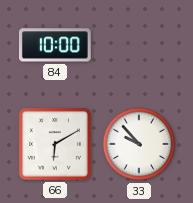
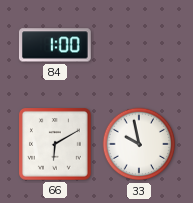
84: 10:00 -> 1:00 (55, 45)
33: 9:53 -> 9:58 (139, 144)
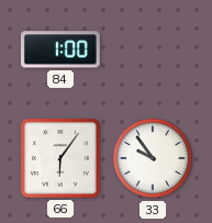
66: 6:10 -> 6:06 (62, 159)
33: 9:58 -> 9:54 (153, 158)
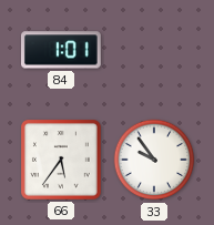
84: 1:00 -> 1:01 (61, 50)
66: 6:06 -> 5:36 (62, 161)
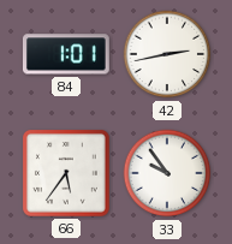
42: none -> 2:43 (167, 54)
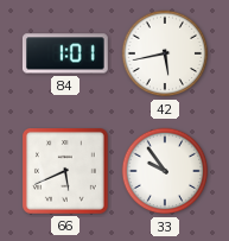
42: 2:43 -> 5:43 (165, 53)
66: 5:36 -> 5:41 (66, 172)
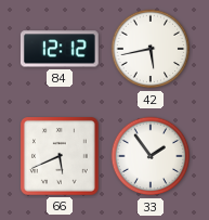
84: 1:01 -> 12:12 (60, 49)
33: 9:54 -> 1:54 (151, 156)
